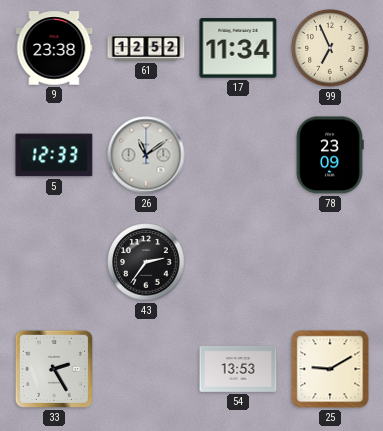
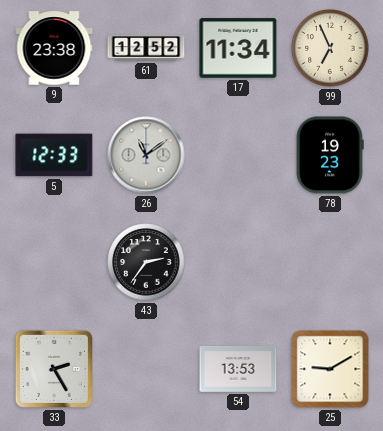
78: 23:09 -> 19:23 (330, 155)
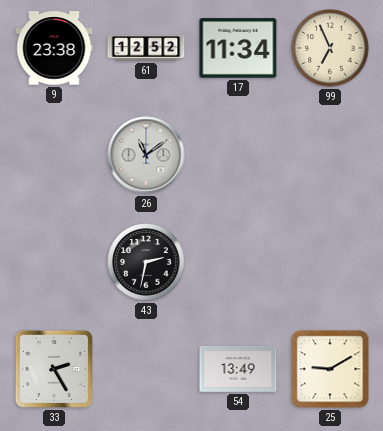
5: 12:33 -> none (54, 155)
78: 19:23 -> none (330, 155)
43: 2:36 -> 2:32 (146, 262)
54: 13:53 -> 13:49 (238, 369)
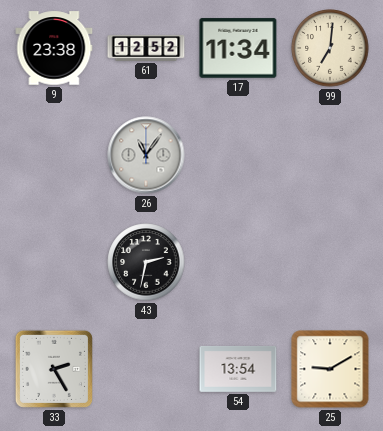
99: 6:56 -> 7:01 (330, 48)
26: 11:09 -> 11:06 (146, 155)
54: 13:49 -> 13:54 (238, 369)
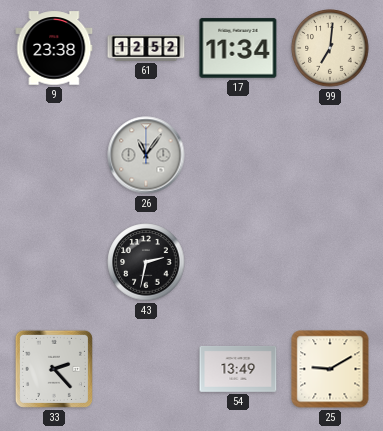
33: 2:25 -> 2:23 (54, 369)
54: 13:54 -> 13:49 (238, 369)
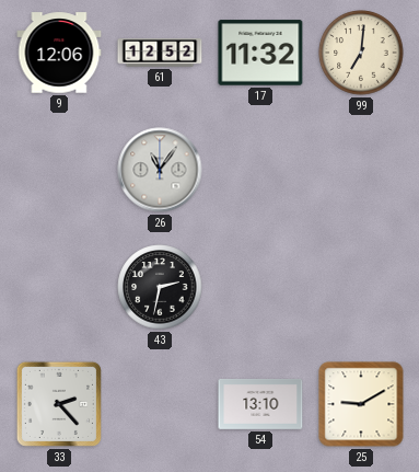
9: 23:38 -> 12:06 (59, 53)
17: 11:34 -> 11:32 (260, 53)
54: 13:49 -> 13:10 (260, 404)
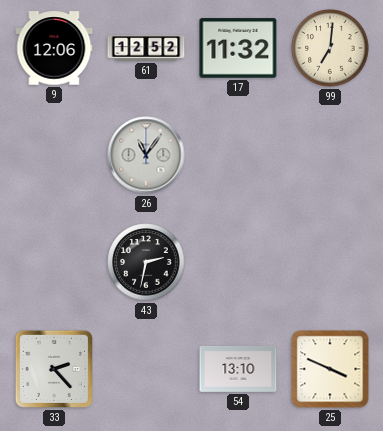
25: 9:10 -> 3:49 (330, 369)
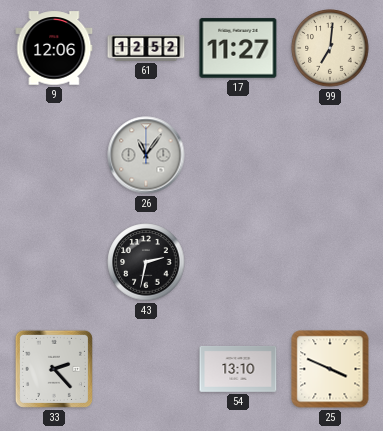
17: 11:32 -> 11:27 (238, 48)
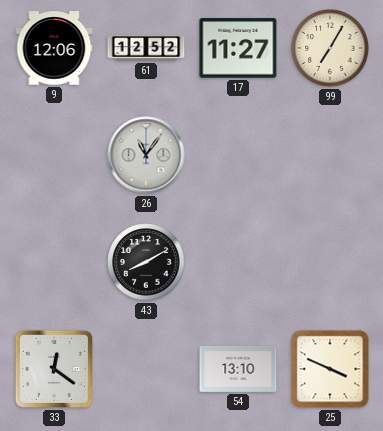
99: 7:01 -> 7:05 (330, 48)
43: 2:32 -> 8:10 (146, 262)
33: 2:23 -> 12:21 (54, 369)
